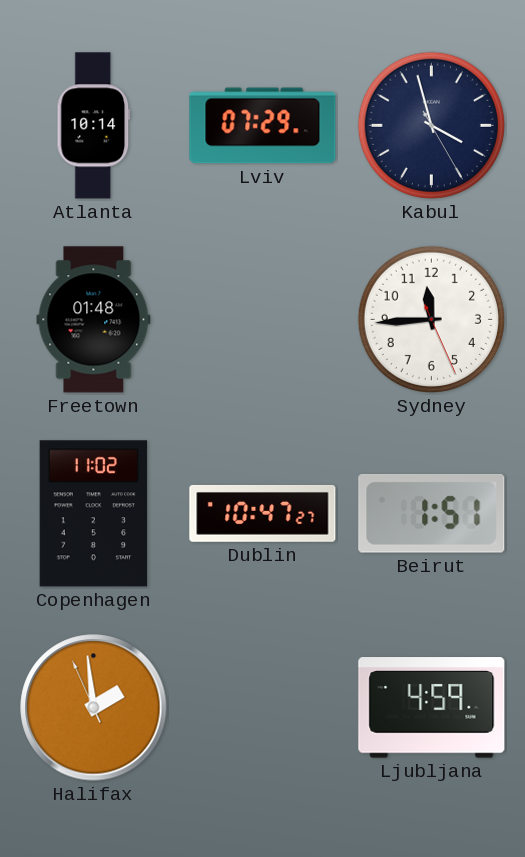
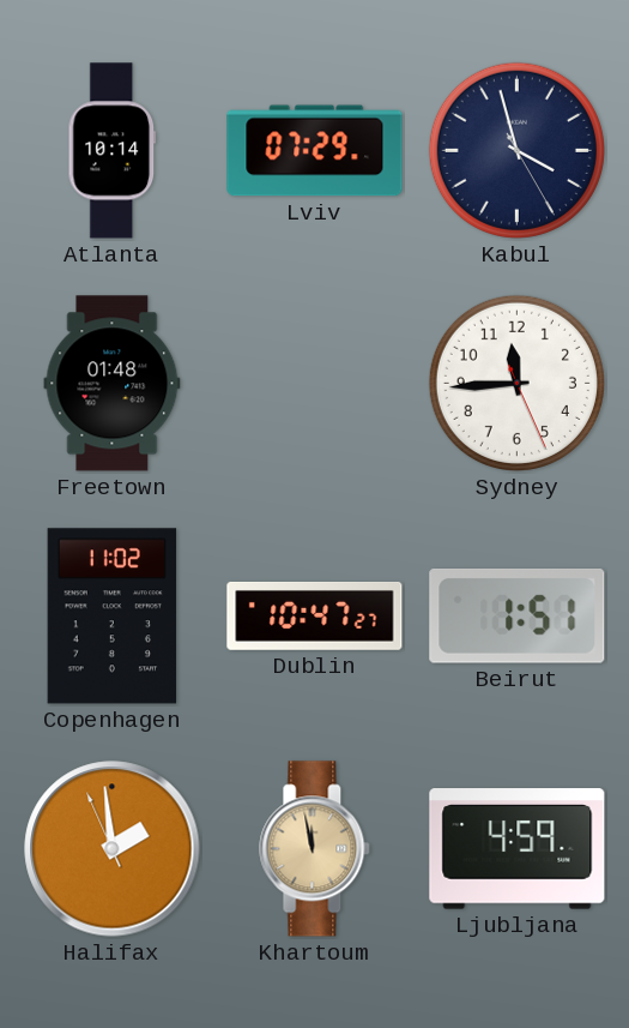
Khartoum: none -> 11:58 (315, 849)
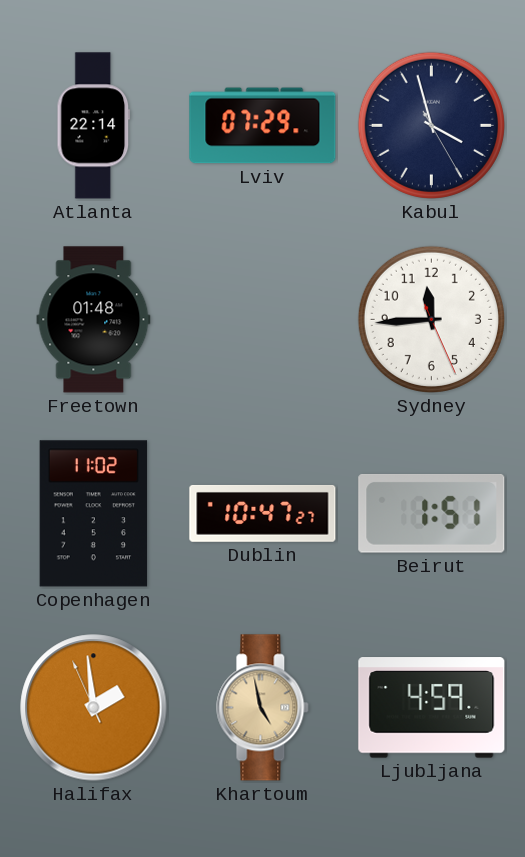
Atlanta: 10:14 -> 22:14 (94, 126)
Khartoum: 11:58 -> 4:58 (263, 708)
